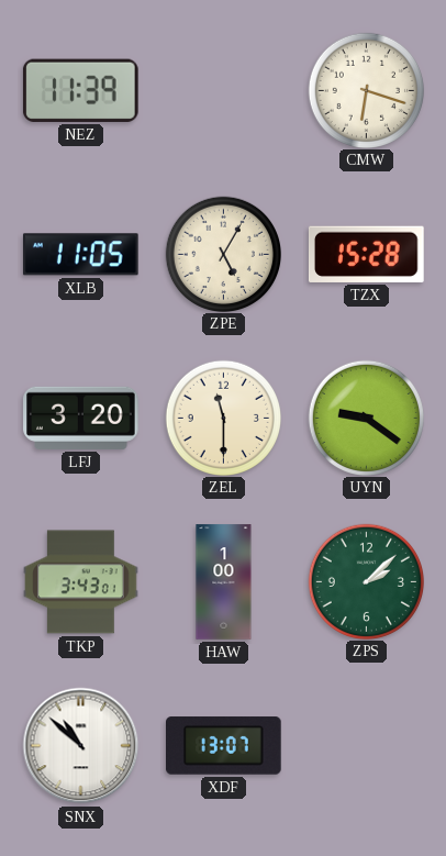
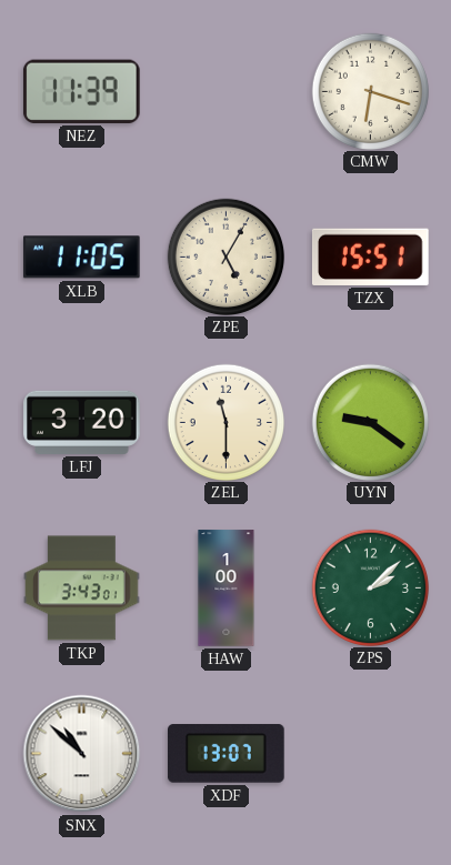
TZX: 15:28 -> 15:51 (370, 257)
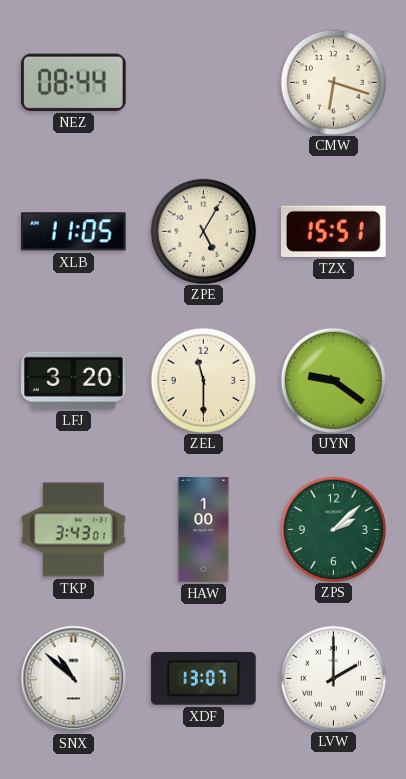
NEZ: 11:39 -> 08:44 (73, 82)
LVW: none -> 2:00 (333, 678)
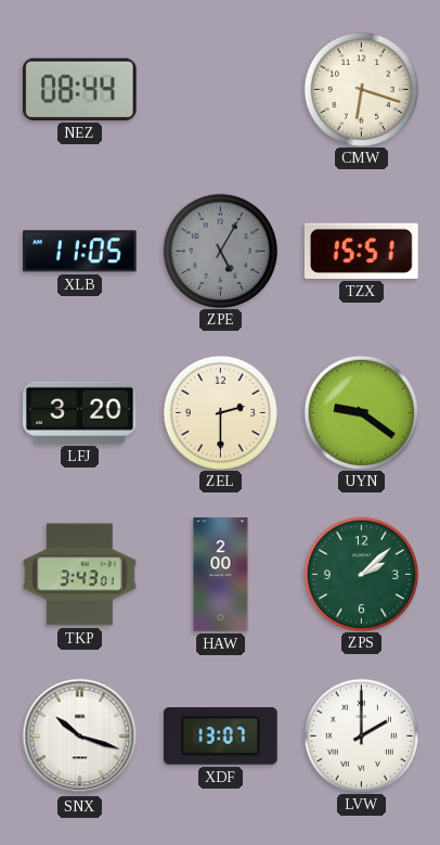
ZPE dial: cream -> grey (220, 251)
ZEL: 11:30 -> 2:30 (220, 412)
HAW: 1:00 -> 2:00 (221, 575)
SNX: 10:52 -> 10:18 (80, 737)
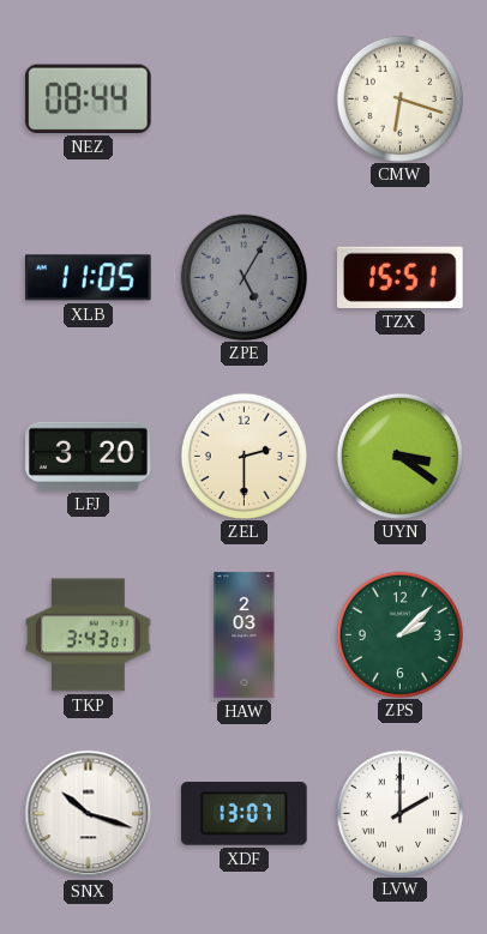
UYN: 9:21 -> 3:21 (399, 456)
HAW: 2:00 -> 2:03 (245, 635)
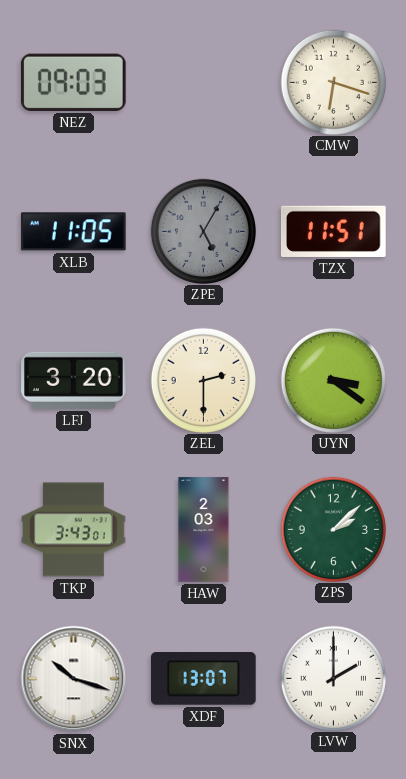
NEZ: 08:44 -> 09:03 (73, 82)
TZX: 15:51 -> 11:51 (333, 231)
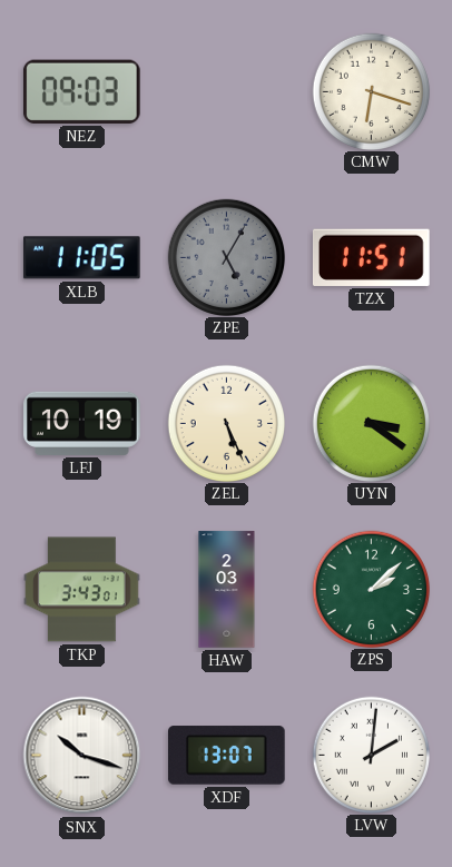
LFJ: 3:20 -> 10:19 (82, 423)
ZEL: 2:30 -> 5:26 (226, 423)
LVW: 2:00 -> 2:01 (371, 755)
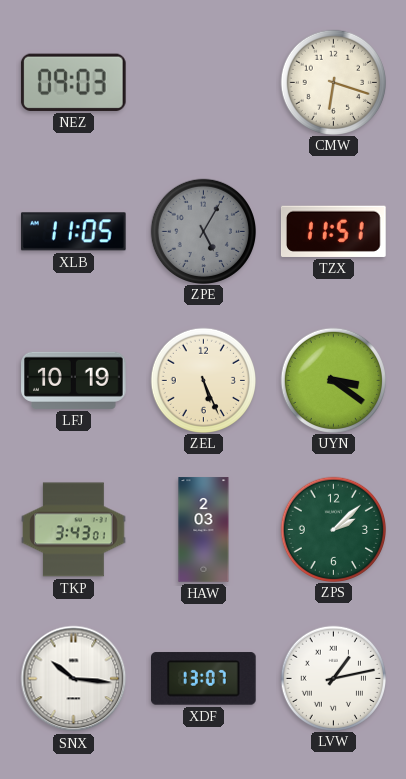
SNX: 10:18 -> 10:16 (74, 679)
LVW: 2:01 -> 1:13 (333, 678)
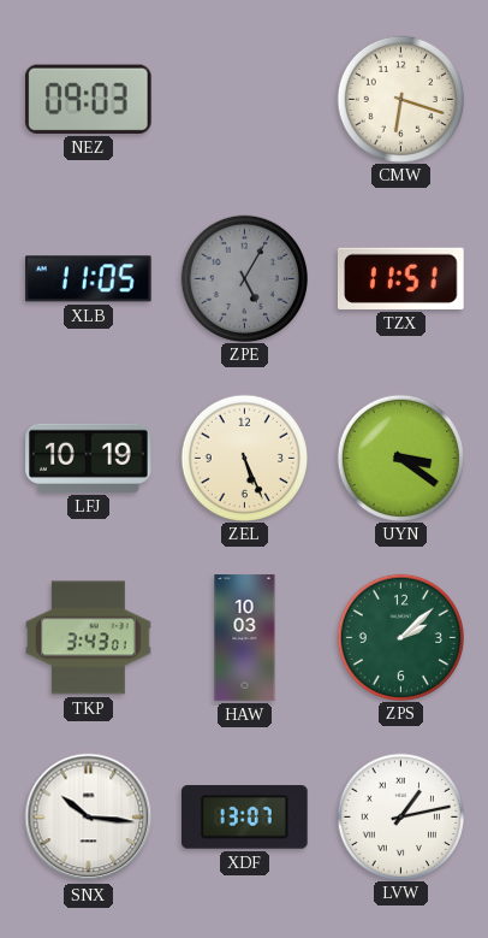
HAW: 2:03 -> 10:03 (245, 638)
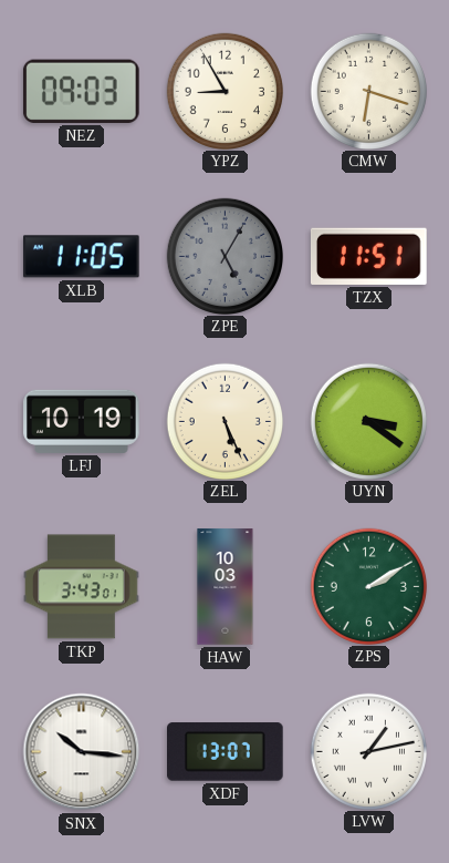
YPZ: none -> 8:55 (224, 91)
ZPS: 2:08 -> 2:10 (368, 586)
